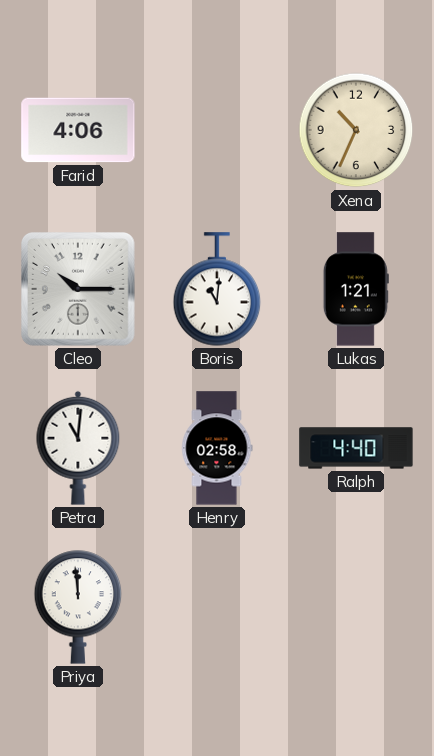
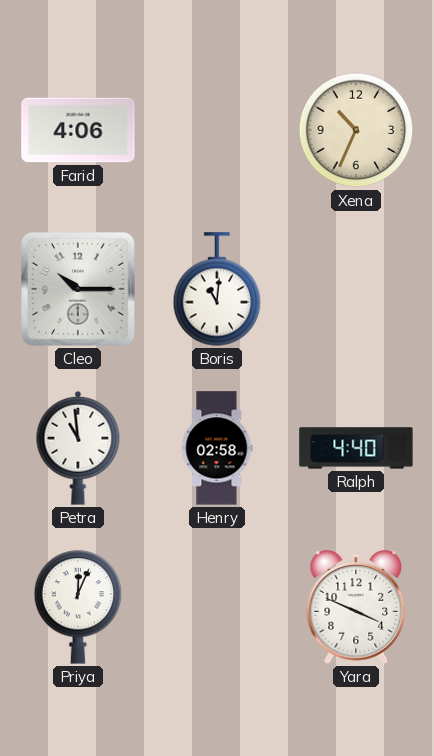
Lukas: 1:21 -> none (356, 289)
Petra: 11:01 -> 10:59 (78, 448)
Priya: 11:59 -> 12:04 (78, 607)
Yara: none -> 3:49 (356, 607)
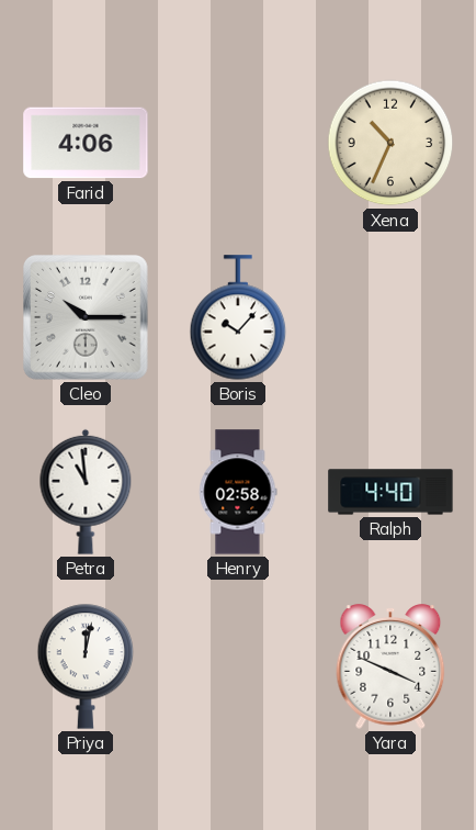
Boris: 11:01 -> 10:07 (238, 317)
Priya: 12:04 -> 12:02 (86, 666)
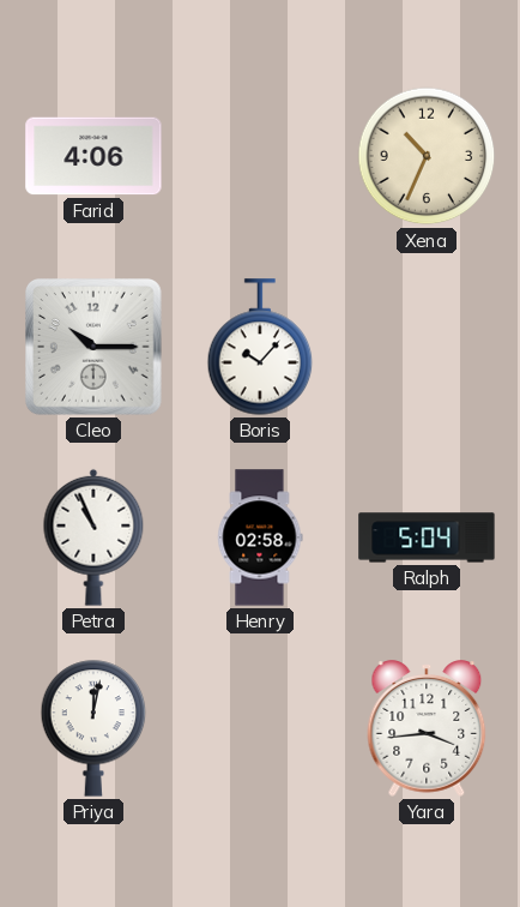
Petra: 10:59 -> 10:56 (93, 537)
Ralph: 4:40 -> 5:04 (427, 537)
Yara: 3:49 -> 3:44 (427, 728)
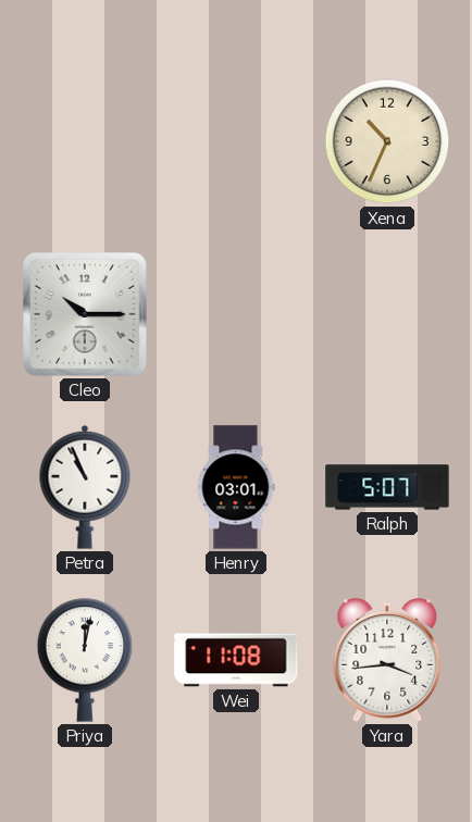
Farid: 4:06 -> none (93, 156)
Boris: 10:07 -> none (260, 347)
Henry: 02:58 -> 03:01 (236, 487)
Ralph: 5:04 -> 5:07 (387, 487)
Wei: none -> 11:08 (236, 660)
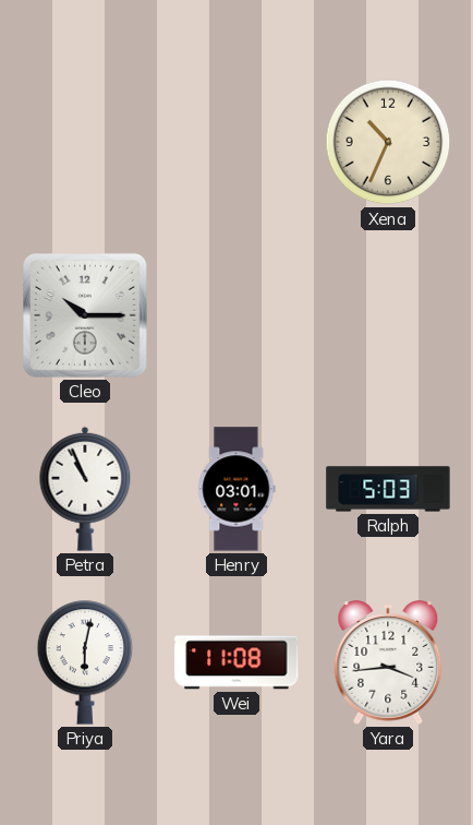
Ralph: 5:07 -> 5:03 (388, 489)
Priya: 12:02 -> 6:02 (85, 662)
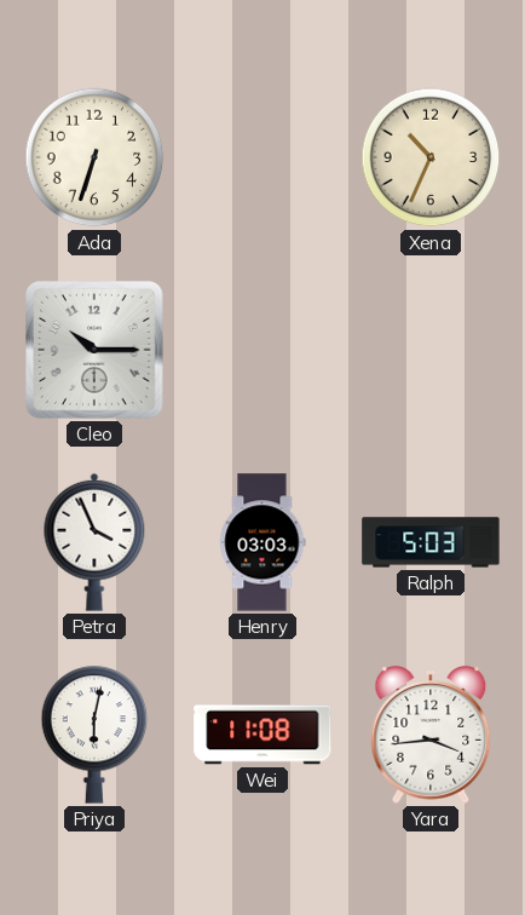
Ada: none -> 6:33 (94, 157)
Petra: 10:56 -> 3:56 (94, 542)
Henry: 03:01 -> 03:03 (262, 542)
